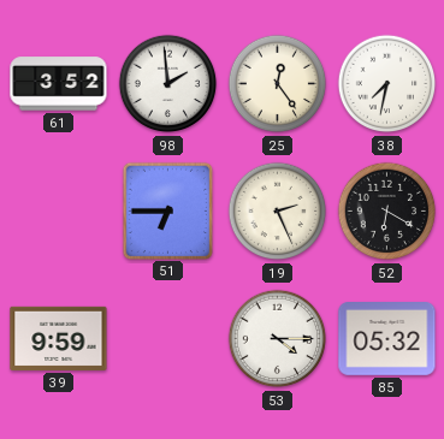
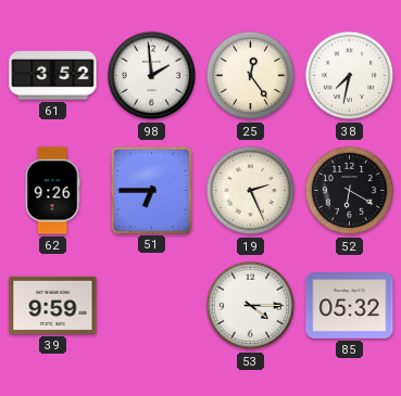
62: none -> 9:26 (52, 191)
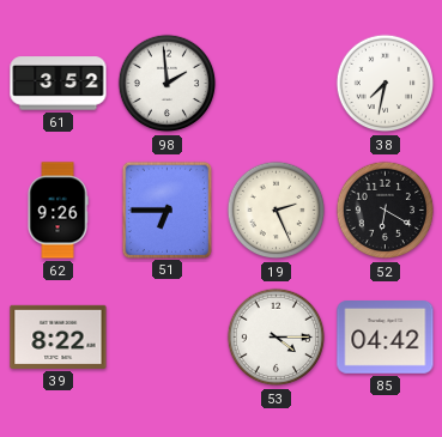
25: 12:24 -> none (251, 76)
39: 9:59 -> 8:22 (59, 336)
85: 05:32 -> 04:42 (386, 338)
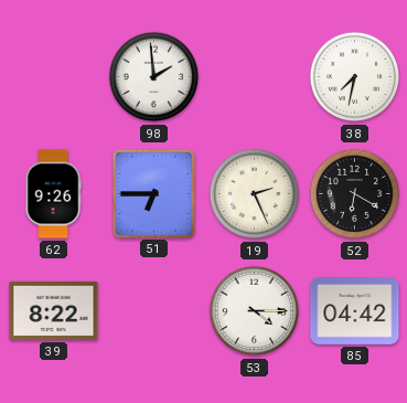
61: 3:52 -> none (59, 84)
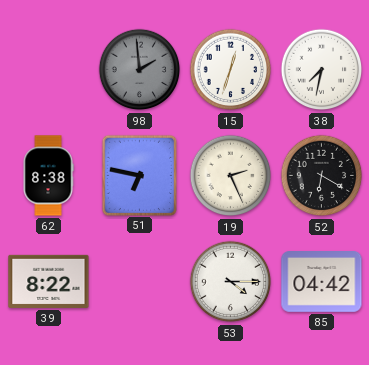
98 dial: white -> grey (140, 70)
15: none -> 12:33 (231, 70)
62: 9:26 -> 8:38 (48, 176)
51: 6:45 -> 6:47 (139, 175)
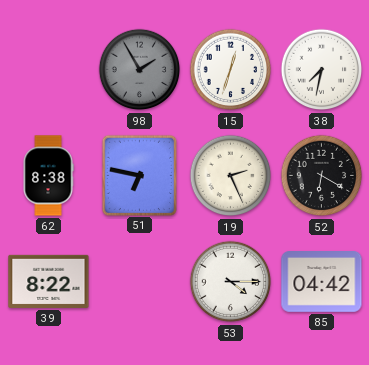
98: 1:59 -> 1:55 (140, 70)
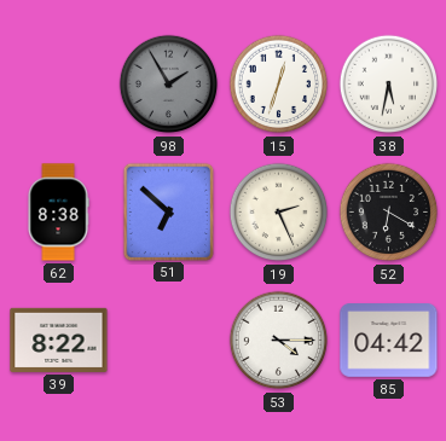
38: 7:32 -> 5:32 (389, 85)
51: 6:47 -> 6:52 (168, 211)
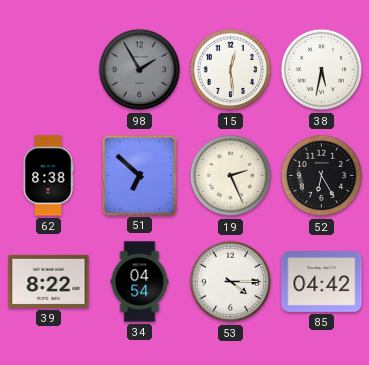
15: 12:33 -> 12:29 (231, 70)
52: 6:20 -> 6:25 (322, 176)
34: none -> 04:54 (140, 282)
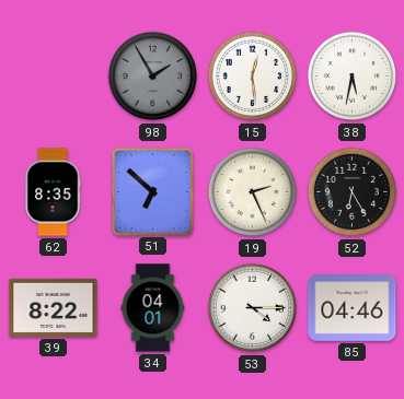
62: 8:38 -> 8:35 (53, 192)
34: 04:54 -> 04:01 (153, 308)
85: 04:42 -> 04:46 (353, 308)
